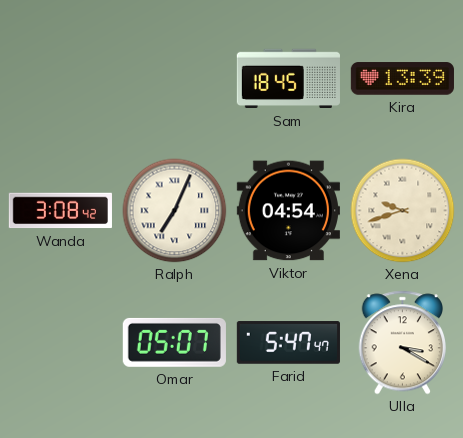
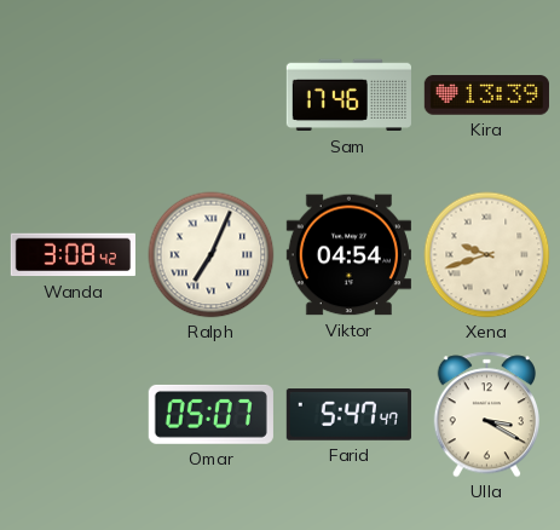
Sam: 18:45 -> 17:46 (348, 96)
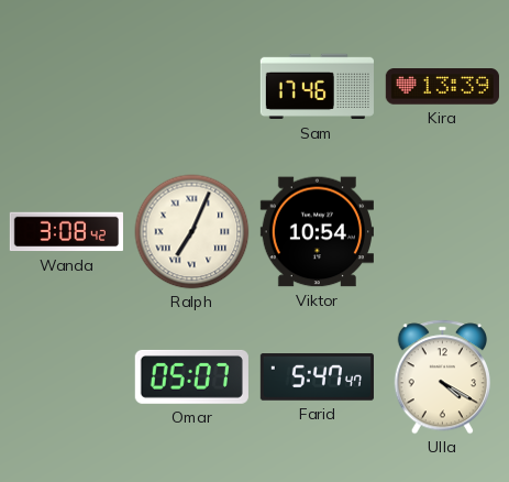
Viktor: 04:54 -> 10:54 (317, 232)
Xena: 9:42 -> none (487, 255)
Ulla: 3:20 -> 4:20 (442, 377)
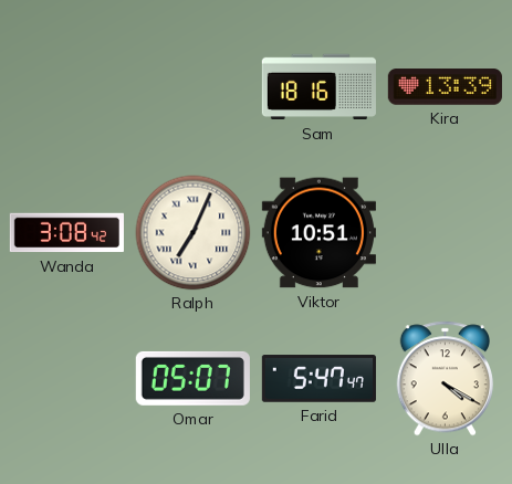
Sam: 17:46 -> 18:16 (318, 87)
Viktor: 10:54 -> 10:51 (318, 233)
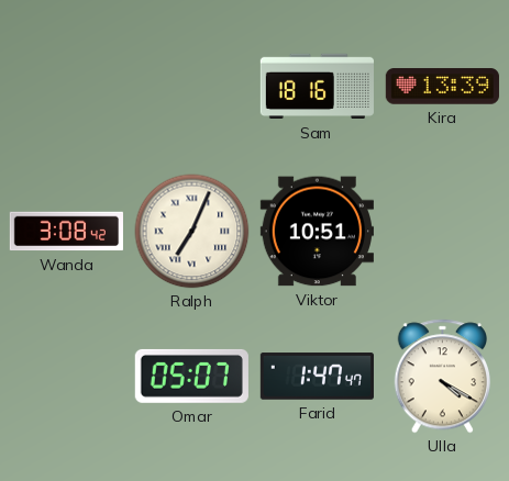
Farid: 5:47 -> 1:47 (317, 377)
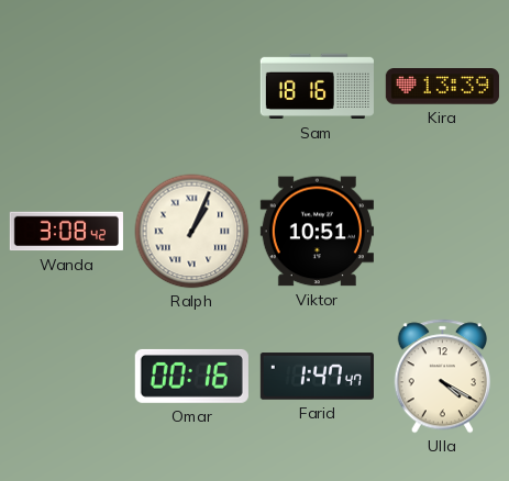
Ralph: 7:04 -> 1:04 (192, 232)
Omar: 05:07 -> 00:16 (191, 376)
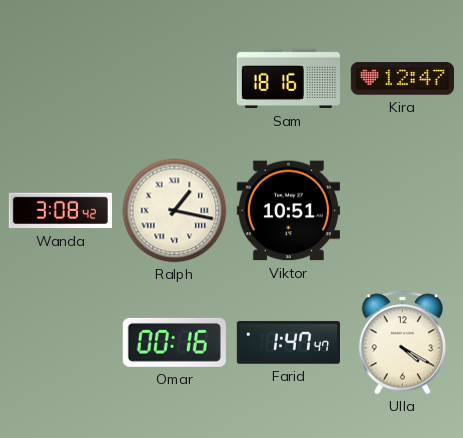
Kira: 13:39 -> 12:47 (402, 79)
Ralph: 1:04 -> 1:17 (175, 211)
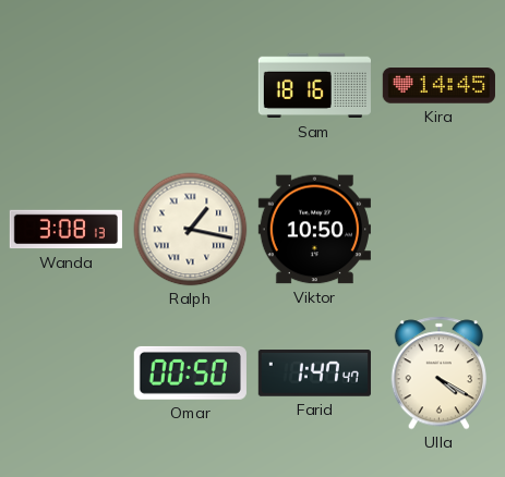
Kira: 12:47 -> 14:45 (438, 86)
Wanda: 3:08:42 -> 3:08:13 (65, 230)
Viktor: 10:51 -> 10:50 (314, 230)
Omar: 00:16 -> 00:50 (190, 372)
